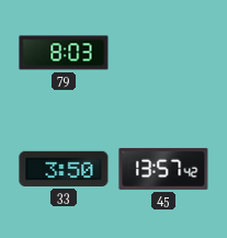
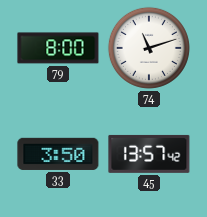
79: 8:03 -> 8:00 (58, 48)
74: none -> 11:12 (149, 48)
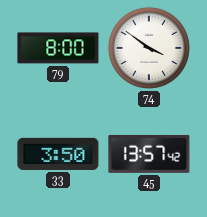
74: 11:12 -> 3:51 (149, 48)
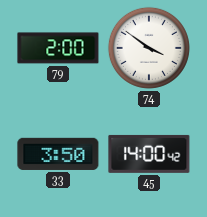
79: 8:00 -> 2:00 (58, 48)
45: 13:57 -> 14:00 (149, 154)
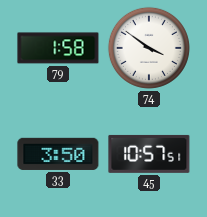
79: 2:00 -> 1:58 (58, 48)
45: 14:00 -> 10:57 (149, 154)
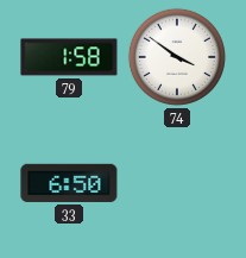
33: 3:50 -> 6:50 (69, 183)
45: 10:57 -> none (149, 154)
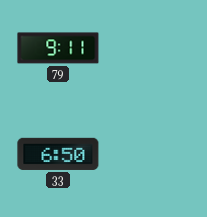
79: 1:58 -> 9:11 (58, 48)
74: 3:51 -> none (177, 57)
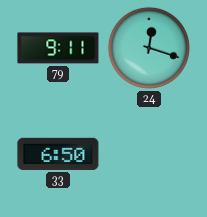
24: none -> 12:18 (149, 48)
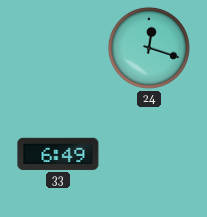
79: 9:11 -> none (58, 48)
33: 6:50 -> 6:49 (58, 154)
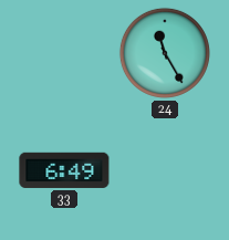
24: 12:18 -> 11:25 (165, 53)
